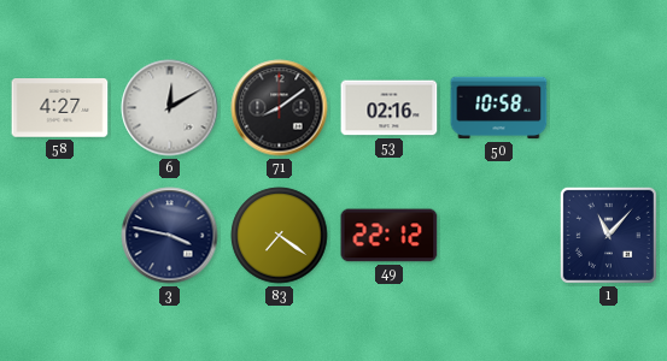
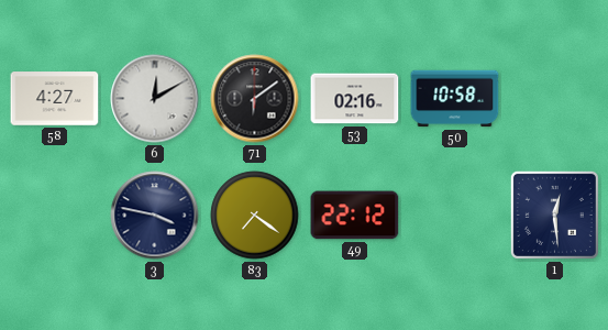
71: 8:09 -> 6:09 (255, 99)
1: 11:07 -> 12:29 (554, 215)
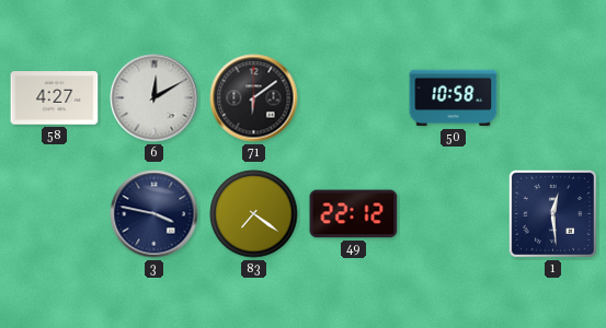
53: 02:16 -> none (355, 99)
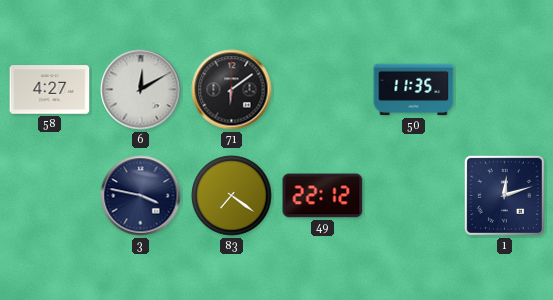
50: 10:58 -> 11:35 (414, 90)
1: 12:29 -> 12:12 (504, 195)
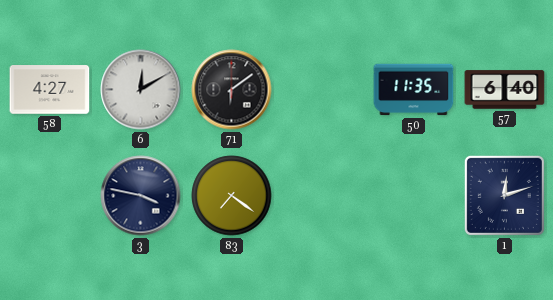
57: none -> 6:40 (505, 90)
49: 22:12 -> none (323, 196)
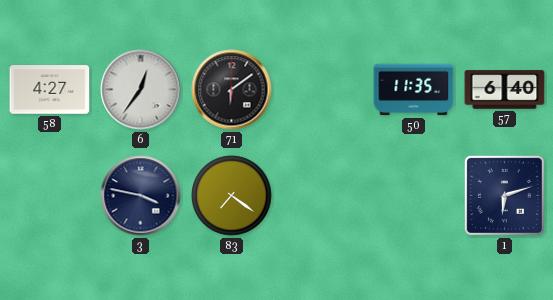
6: 12:10 -> 12:36 (141, 90)
1: 12:12 -> 6:12 (504, 195)
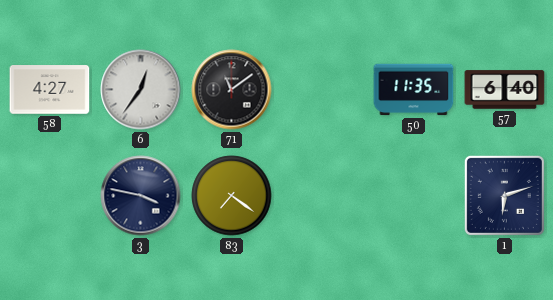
71: 6:09 -> 11:09 (232, 90)
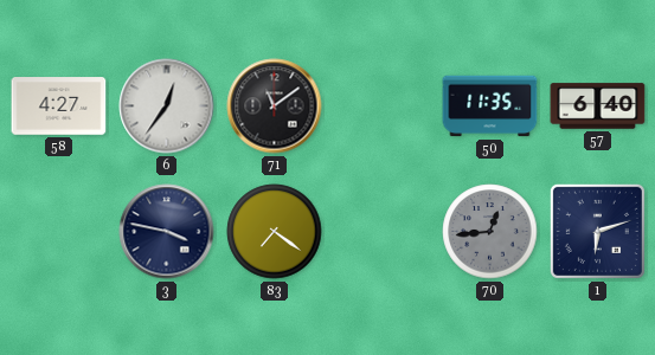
70: none -> 12:44 (490, 232)
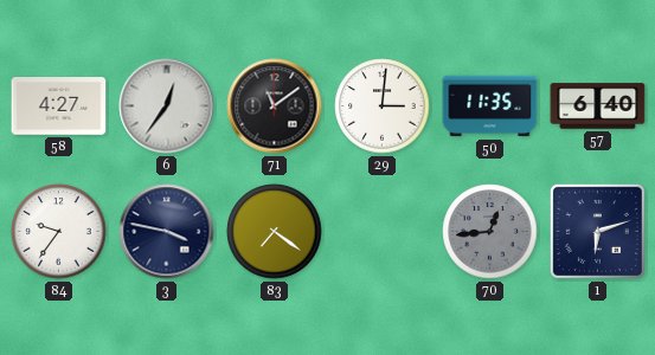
29: none -> 3:01 (383, 106)
84: none -> 9:36 (59, 232)
